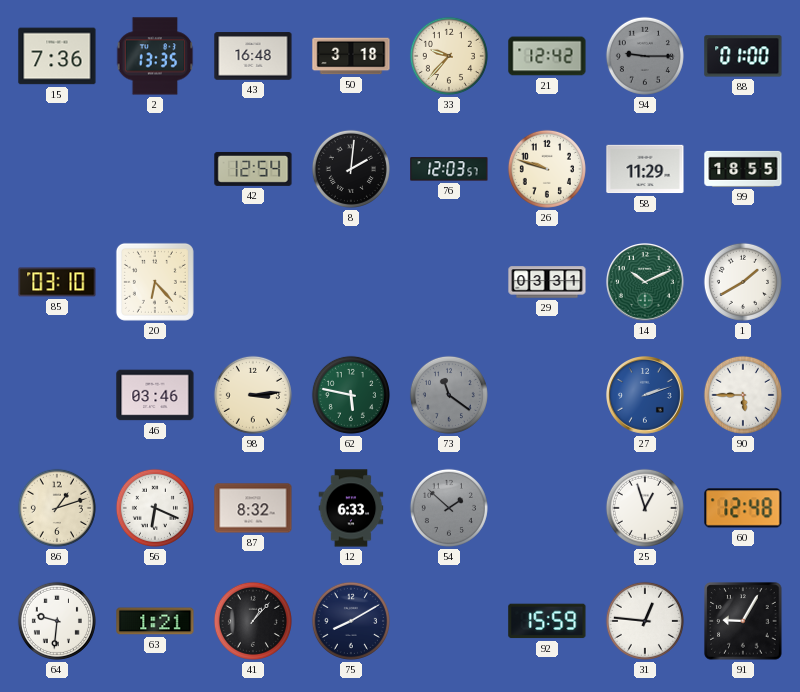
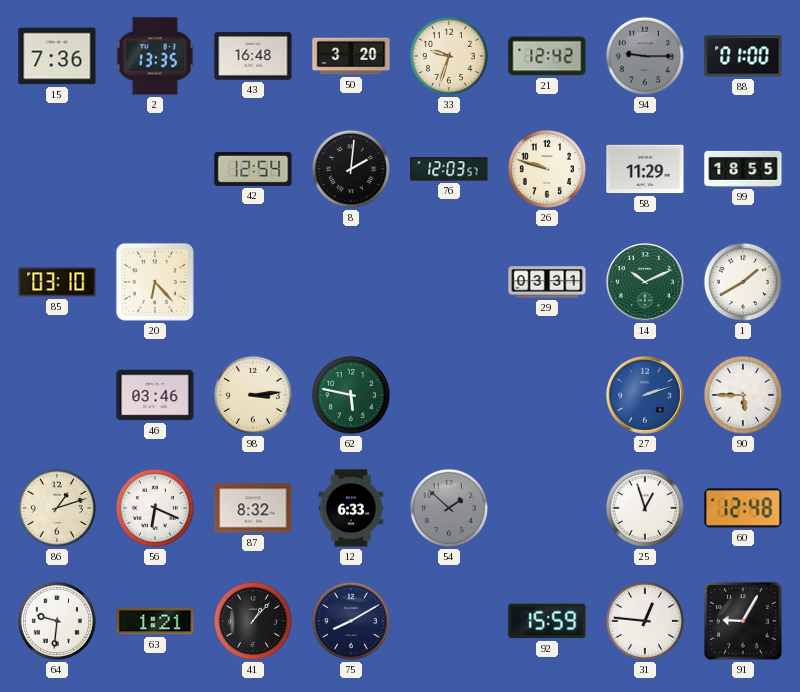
50: 3:18 -> 3:20 (351, 56)
33: 9:37 -> 9:33 (449, 56)
73: 11:21 -> none (449, 395)
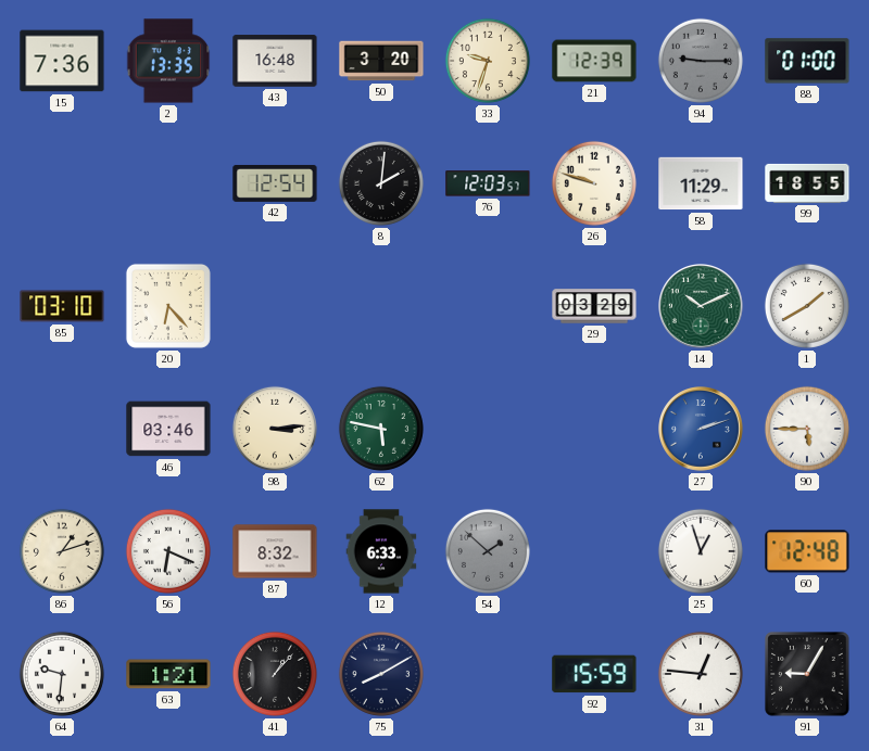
21: 12:42 -> 12:39 (594, 61)
29: 03:31 -> 03:29 (594, 306)
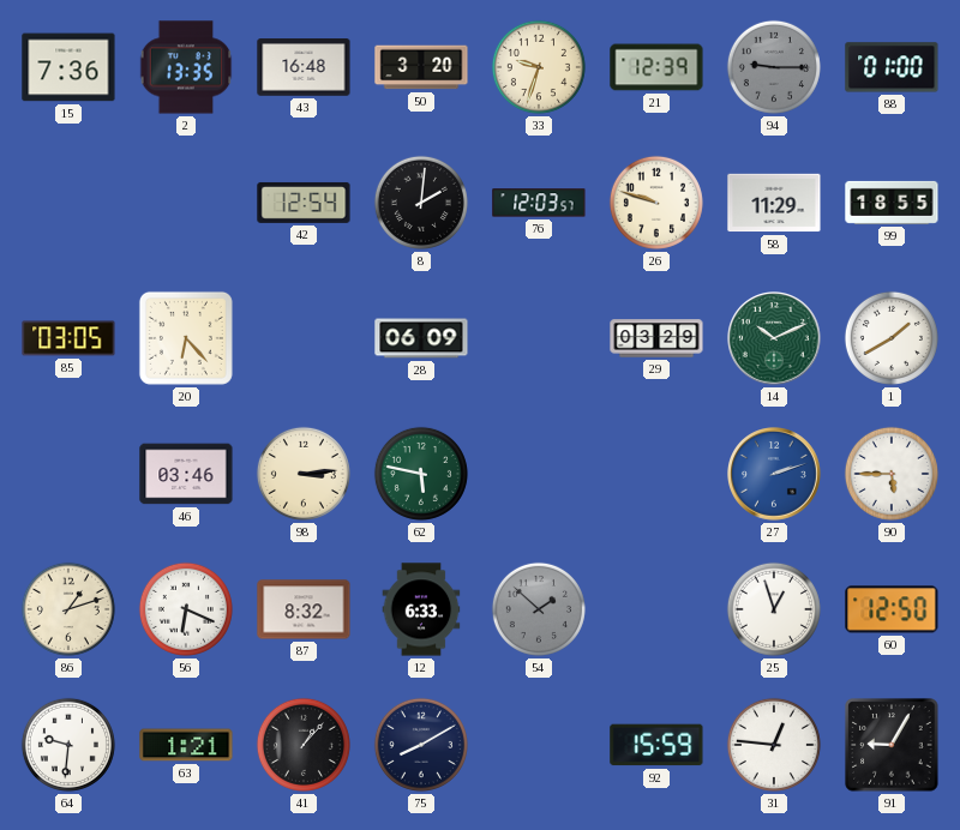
85: 03:10 -> 03:05 (68, 338)
28: none -> 06:09 (421, 338)
60: 12:48 -> 12:50 (892, 609)
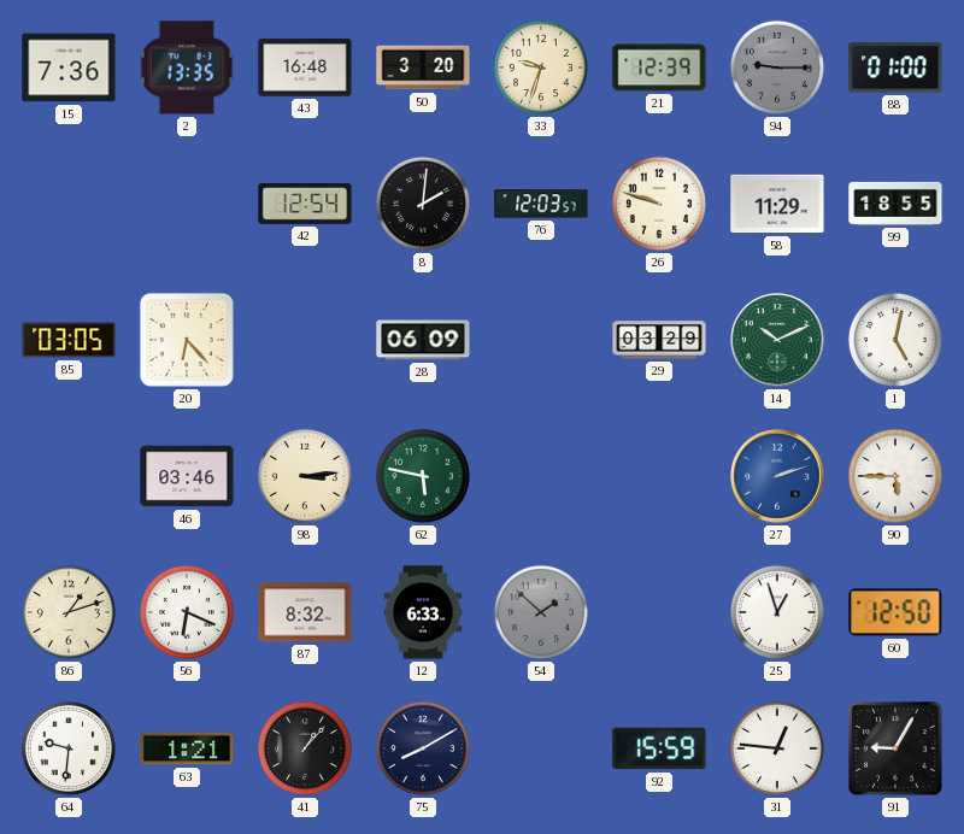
1: 1:40 -> 5:02 (895, 340)
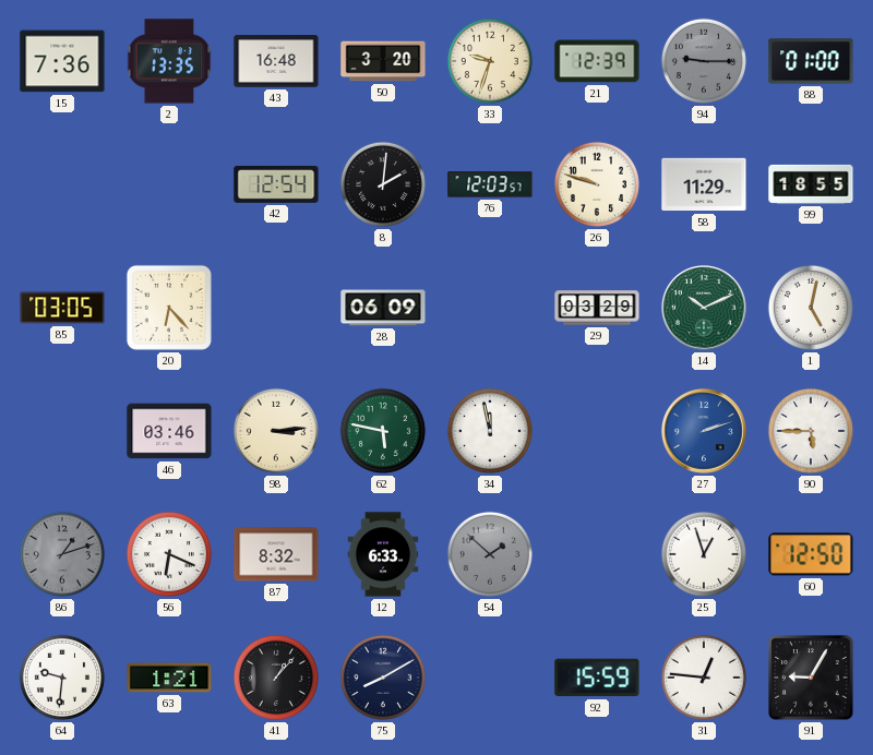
34: none -> 11:58 (490, 431)
86 dial: cream -> grey (62, 554)
